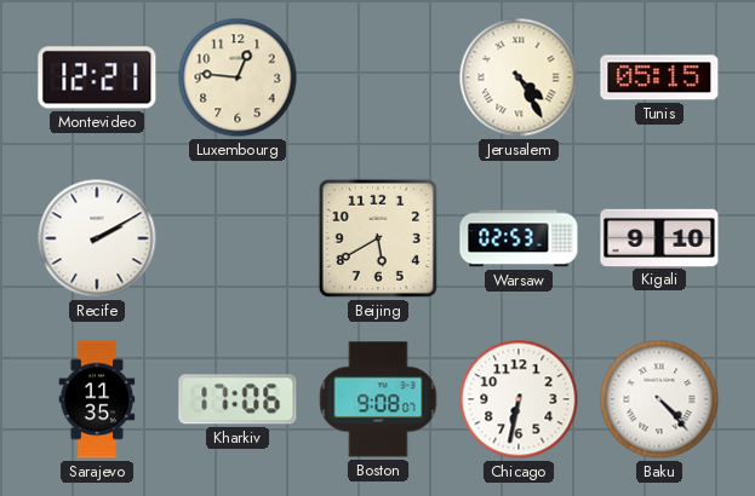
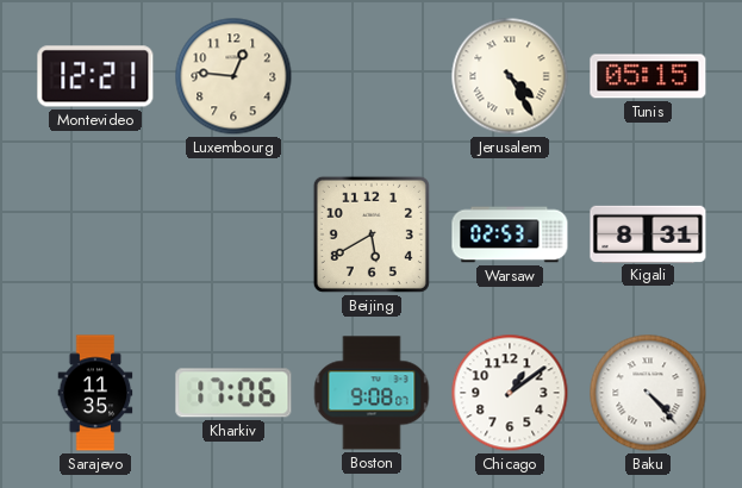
Recife: 2:10 -> none (97, 238)
Kigali: 9:10 -> 8:31 (648, 233)
Chicago: 6:32 -> 1:09 (510, 393)
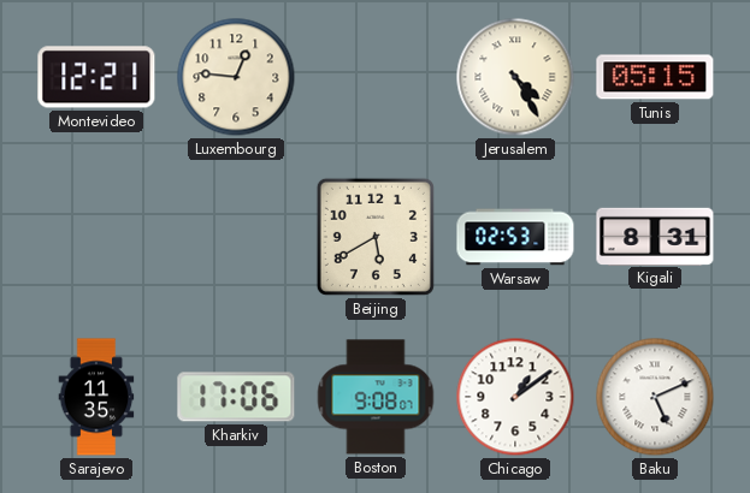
Baku: 4:23 -> 5:11 (655, 397)
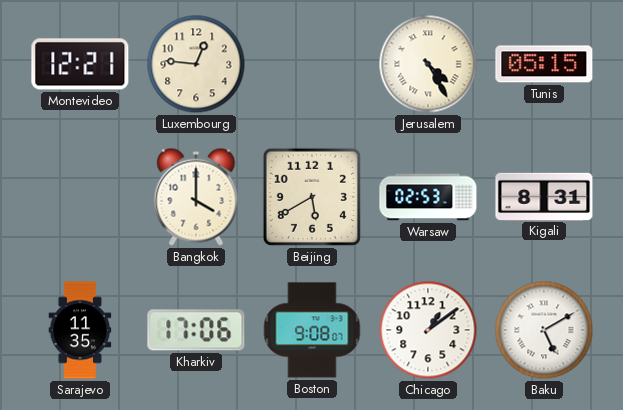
Bangkok: none -> 4:00 (196, 197)
Baku: 5:11 -> 5:10 (544, 330)
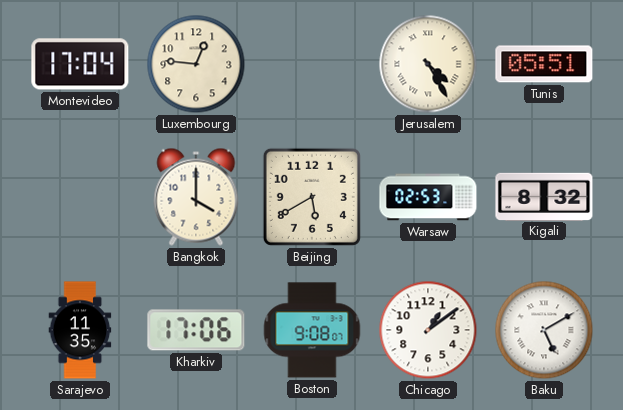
Montevideo: 12:21 -> 17:04 (80, 64)
Tunis: 05:15 -> 05:51 (544, 64)
Kigali: 8:31 -> 8:32 (544, 196)
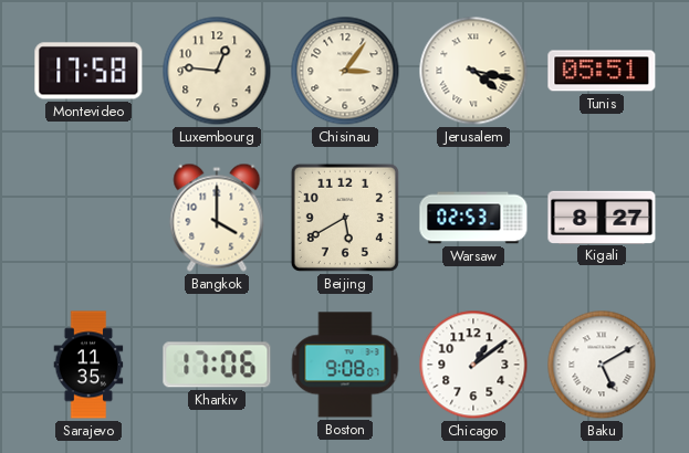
Montevideo: 17:04 -> 17:58 (88, 71)
Chisinau: none -> 3:06 (345, 71)
Jerusalem: 4:25 -> 4:17 (473, 71)
Kigali: 8:32 -> 8:27 (602, 217)
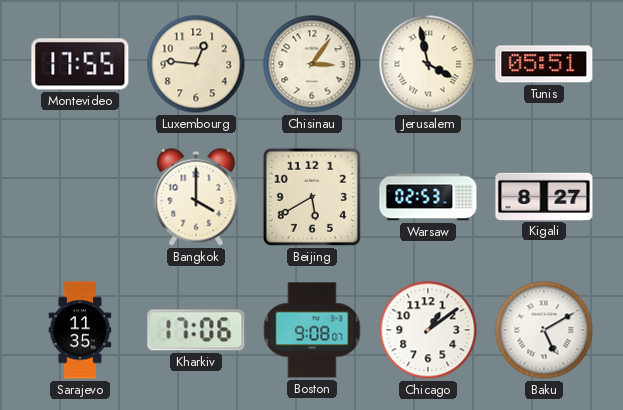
Montevideo: 17:58 -> 17:55 (80, 64)
Jerusalem: 4:17 -> 3:58 (428, 64)
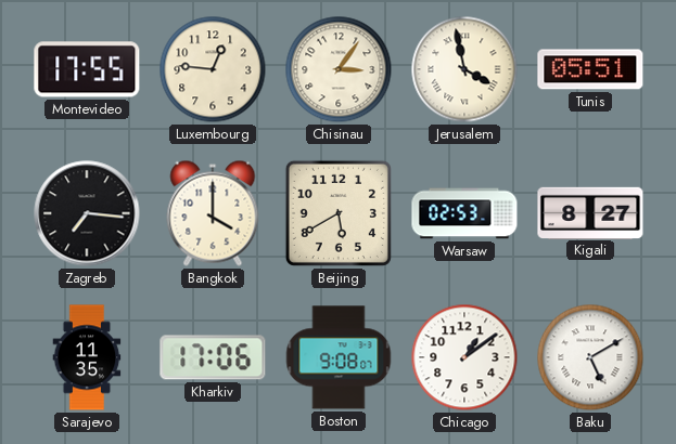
Zagreb: none -> 7:16 (87, 213)
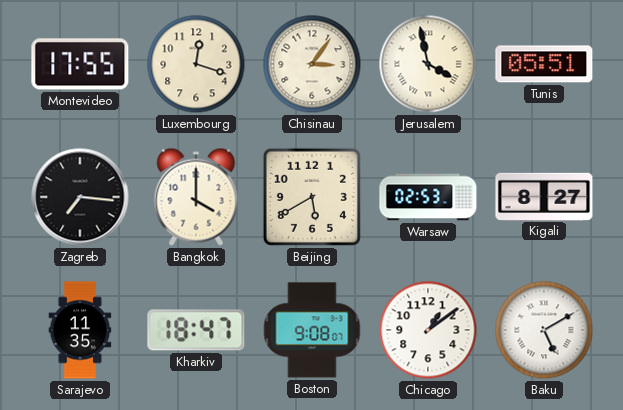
Luxembourg: 12:46 -> 12:18 (196, 64)
Kharkiv: 17:06 -> 18:47 (196, 330)
